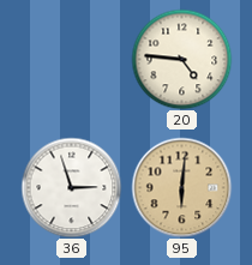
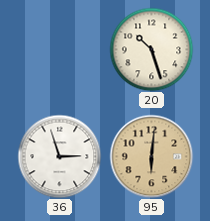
20: 4:46 -> 10:27 (151, 49)
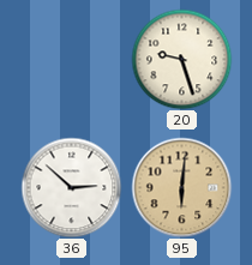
20: 10:27 -> 9:27 (181, 59)
36: 2:57 -> 2:52 (71, 187)
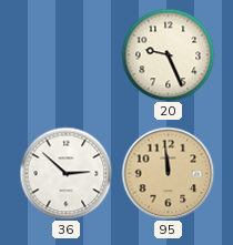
20: 9:27 -> 9:26 (168, 54)
95: 6:01 -> 11:59 (168, 173)
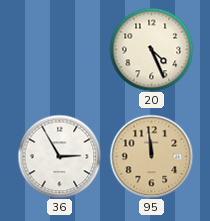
20: 9:26 -> 4:26 (151, 49)
36: 2:52 -> 2:55 (59, 156)
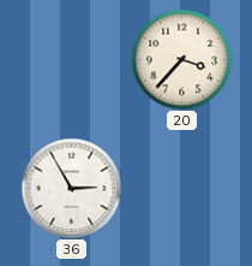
20: 4:26 -> 3:37 (181, 59)
95: 11:59 -> none (151, 156)
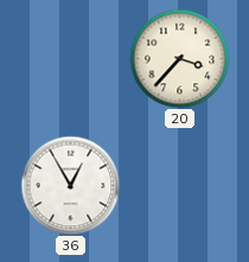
36: 2:55 -> 12:55 (70, 185)
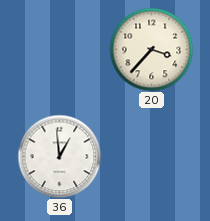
36: 12:55 -> 12:59 (59, 156)
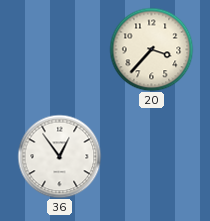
36: 12:59 -> 12:54 (59, 156)
